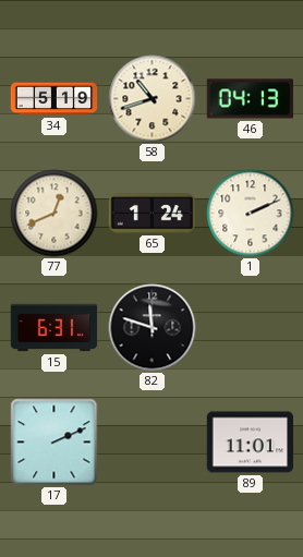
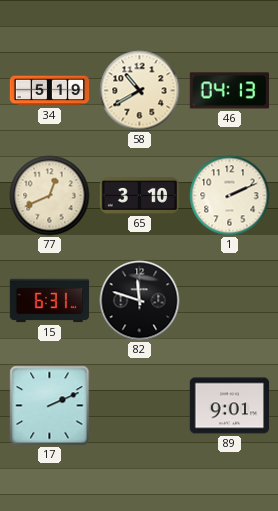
58: 10:42 -> 10:40 (140, 91)
65: 1:24 -> 3:10 (139, 196)
89: 11:01 -> 9:01 (230, 406)
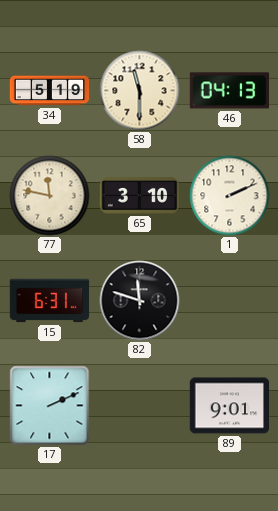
58: 10:40 -> 11:30 (140, 91)
77: 12:41 -> 11:47 (50, 196)
